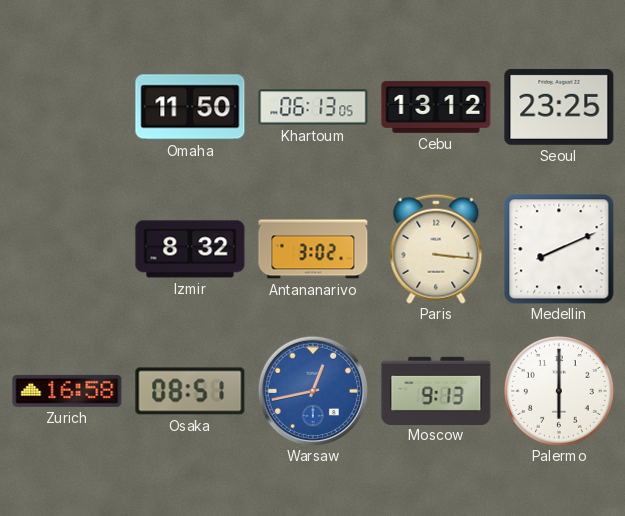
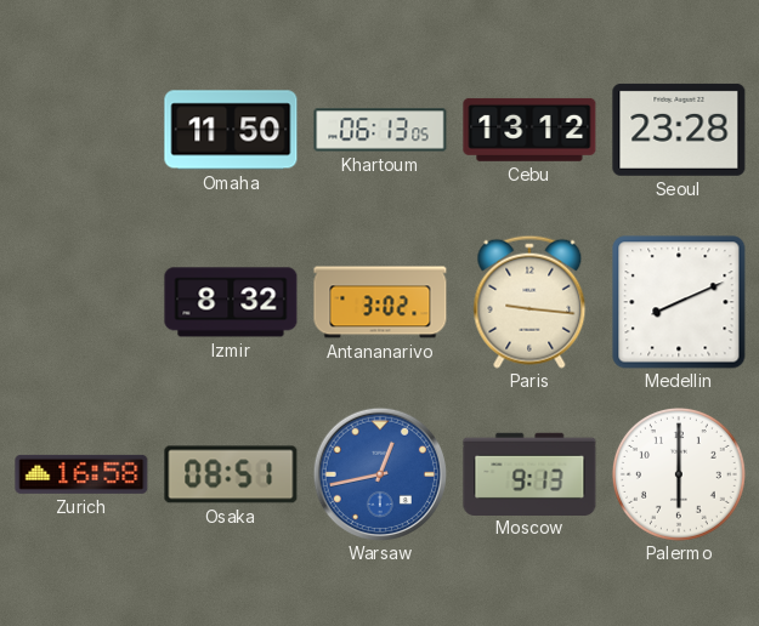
Seoul: 23:25 -> 23:28 (679, 130)
Paris: 3:16 -> 9:16 (529, 302)
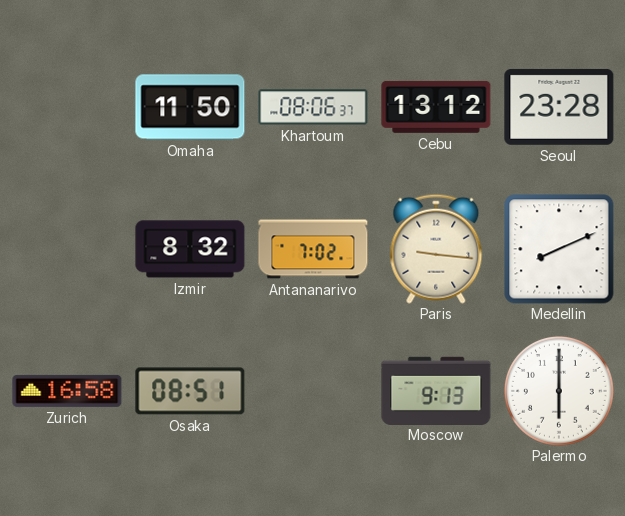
Khartoum: 06:13 -> 08:06 (313, 107)
Antananarivo: 3:02 -> 7:02 (313, 249)
Warsaw: 12:43 -> none (379, 473)
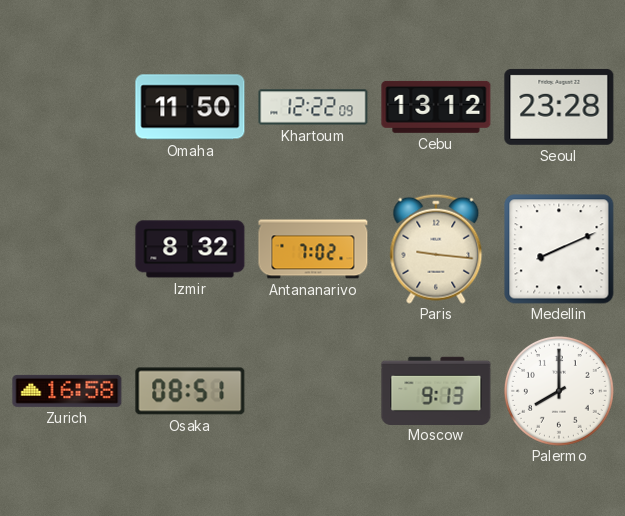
Khartoum: 08:06 -> 12:22 (313, 107)
Palermo: 6:00 -> 8:00 (560, 392)
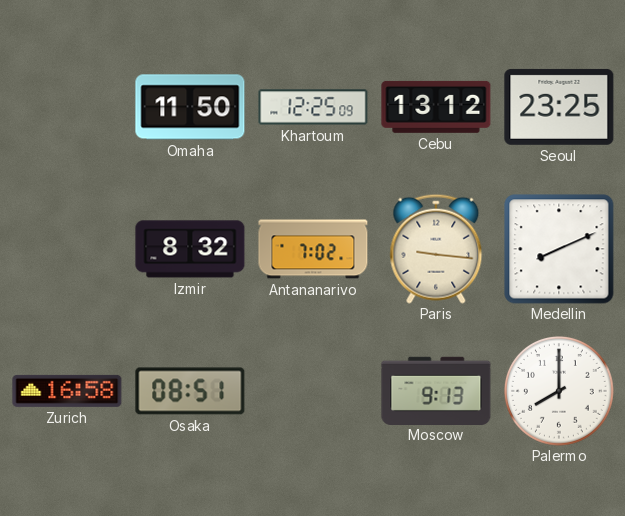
Khartoum: 12:22 -> 12:25 (313, 107)
Seoul: 23:28 -> 23:25 (559, 107)
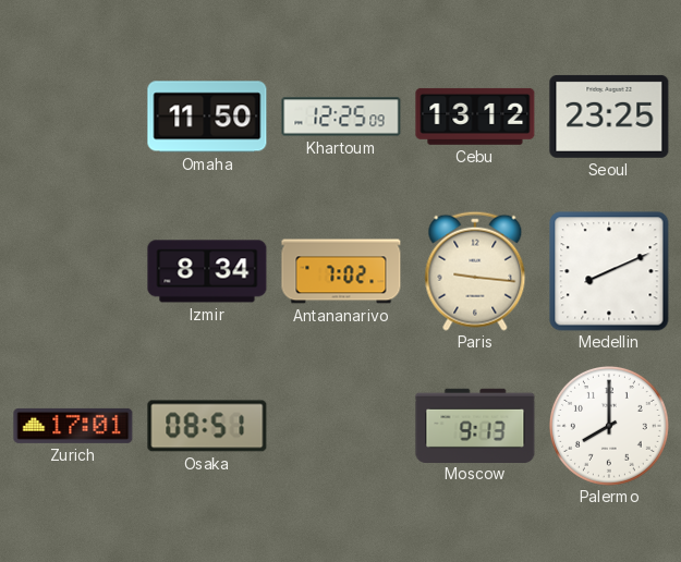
Izmir: 8:32 -> 8:34 (207, 271)
Zurich: 16:58 -> 17:01 (73, 426)
